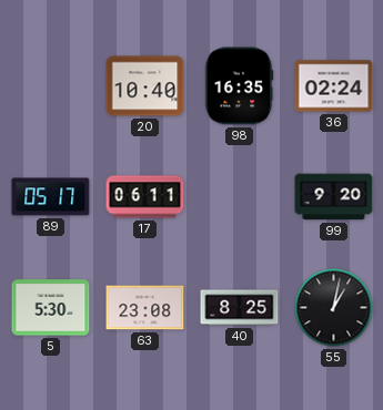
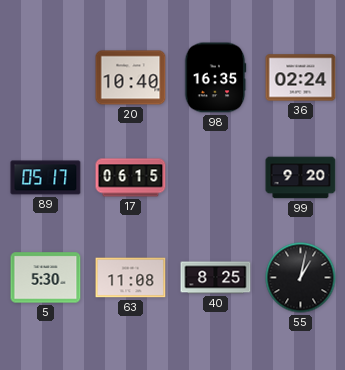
17: 06:11 -> 06:15 (131, 178)
63: 23:08 -> 11:08 (131, 278)
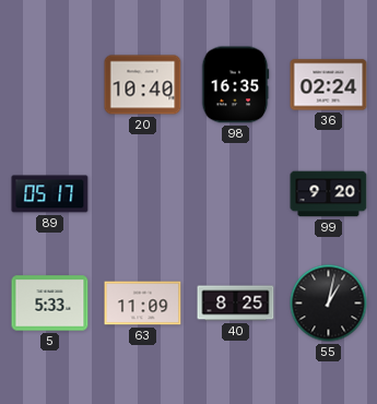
17: 06:15 -> none (131, 178)
5: 5:30 -> 5:33 (50, 304)
63: 11:08 -> 11:09 (143, 304)
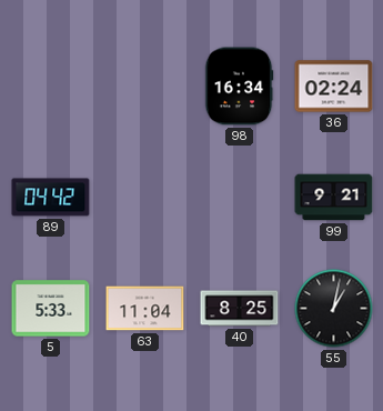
20: 10:40 -> none (143, 85)
98: 16:35 -> 16:34 (239, 87)
89: 05:17 -> 04:42 (51, 198)
99: 9:20 -> 9:21 (334, 198)
63: 11:09 -> 11:04 (145, 309)
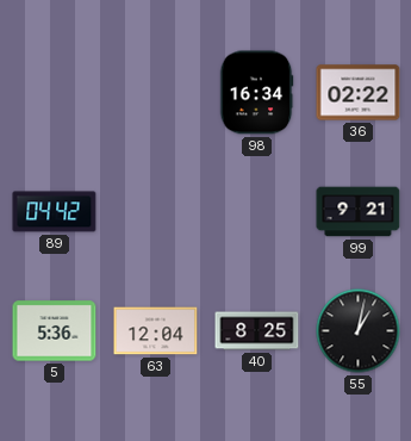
36: 02:24 -> 02:22 (359, 93)
5: 5:33 -> 5:36 (55, 331)
63: 11:04 -> 12:04 (156, 331)
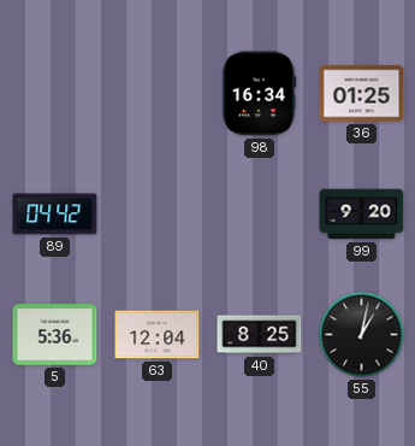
36: 02:22 -> 01:25 (362, 94)
99: 9:21 -> 9:20 (362, 215)
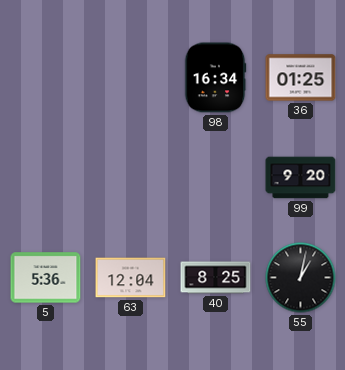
89: 04:42 -> none (55, 215)
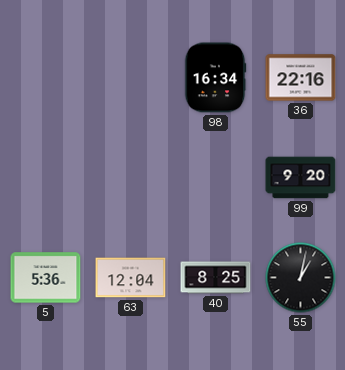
36: 01:25 -> 22:16 (301, 78)
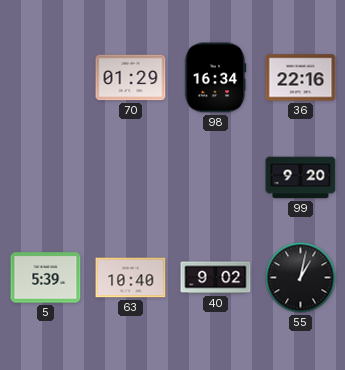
70: none -> 01:29 (131, 78)
5: 5:36 -> 5:39 (46, 278)
63: 12:04 -> 10:40 (131, 278)
40: 8:25 -> 9:02 (216, 278)
